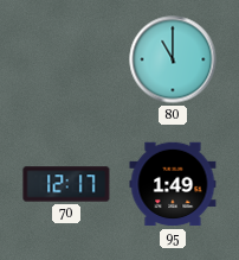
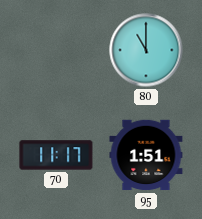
70: 12:17 -> 11:17 (56, 155)
95: 1:49 -> 1:51 (146, 155)
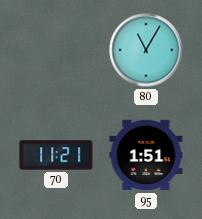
80: 11:00 -> 11:05 (146, 50)
70: 11:17 -> 11:21 (56, 155)
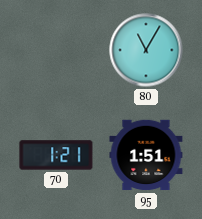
70: 11:21 -> 1:21 (56, 155)
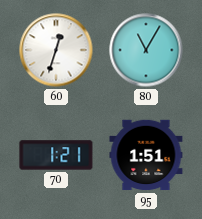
60: none -> 12:33 (56, 50)
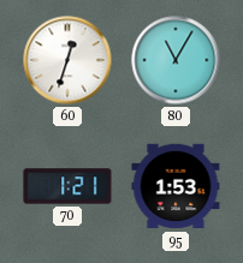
95: 1:51 -> 1:53 (176, 186)
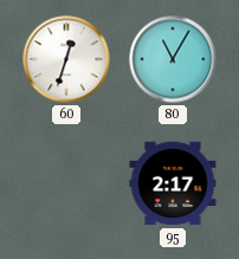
70: 1:21 -> none (67, 186)
95: 1:53 -> 2:17 (173, 183)
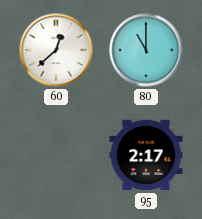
60: 12:33 -> 12:38 (56, 50)
80: 11:05 -> 11:00 (146, 50)
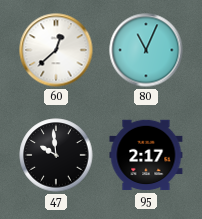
80: 11:00 -> 11:04 (146, 50)
47: none -> 9:59 (56, 155)
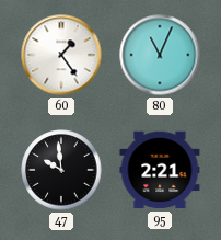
60: 12:38 -> 1:24 (61, 55)
95: 2:17 -> 2:21 (160, 170)
